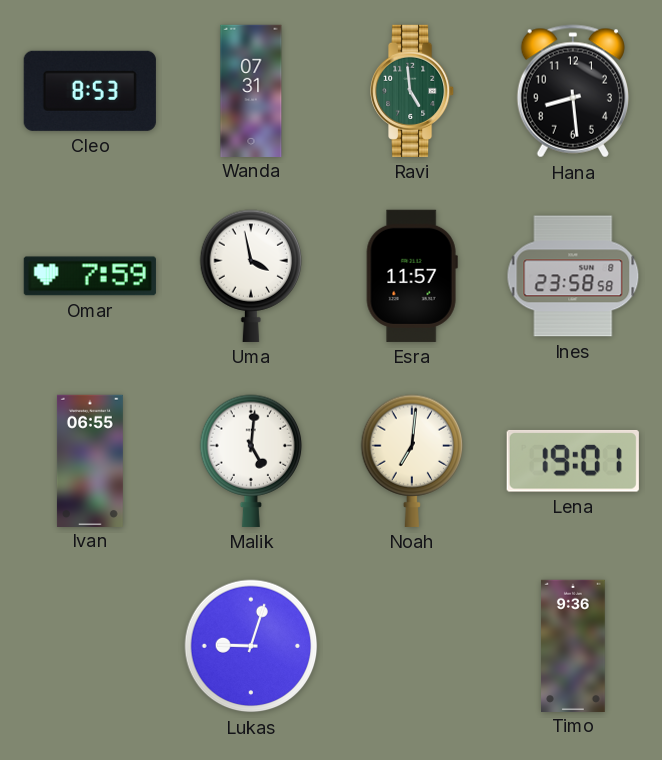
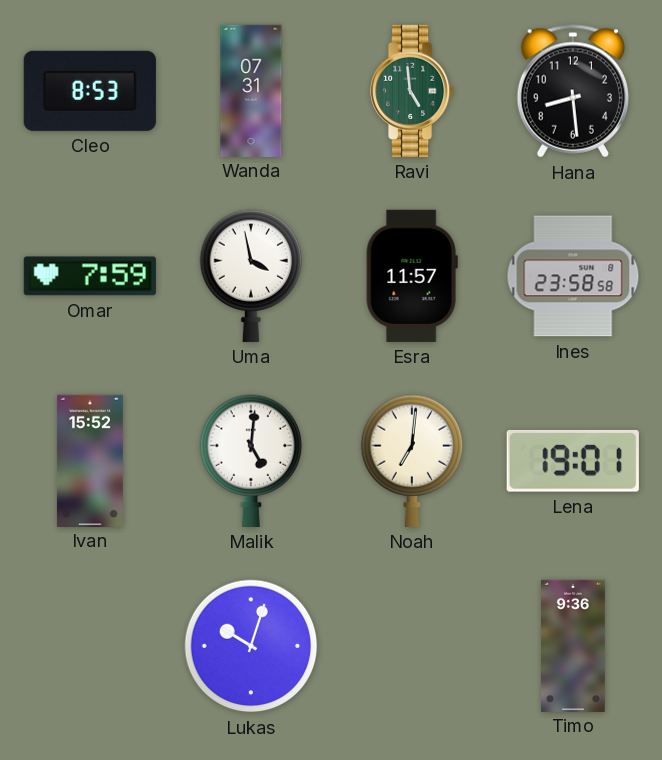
Ivan: 06:55 -> 15:52 (90, 460)
Lukas: 9:03 -> 10:03 (251, 646)
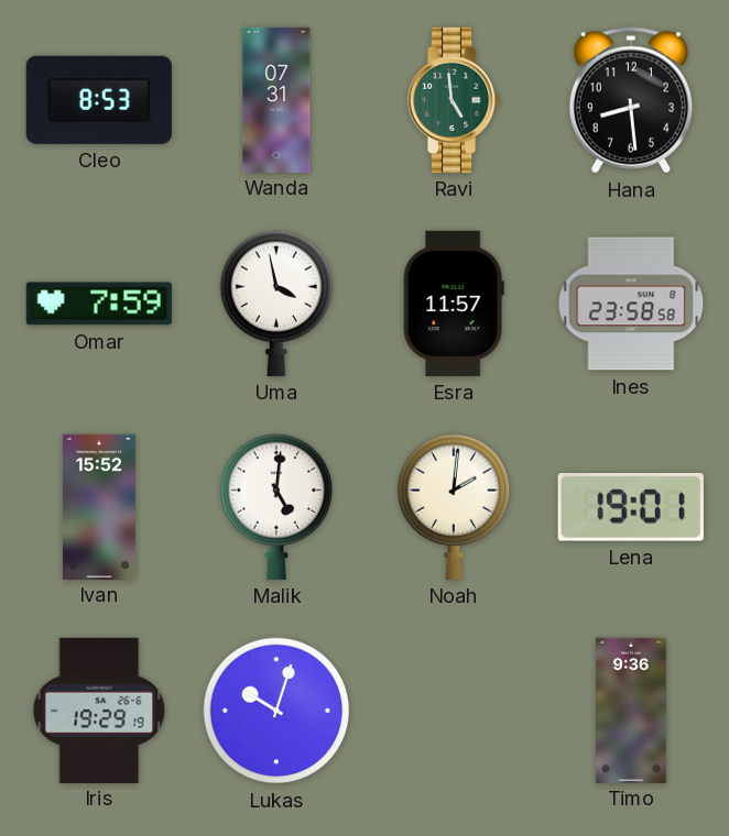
Noah: 7:01 -> 2:01 (454, 507)
Iris: none -> 19:29 (99, 710)
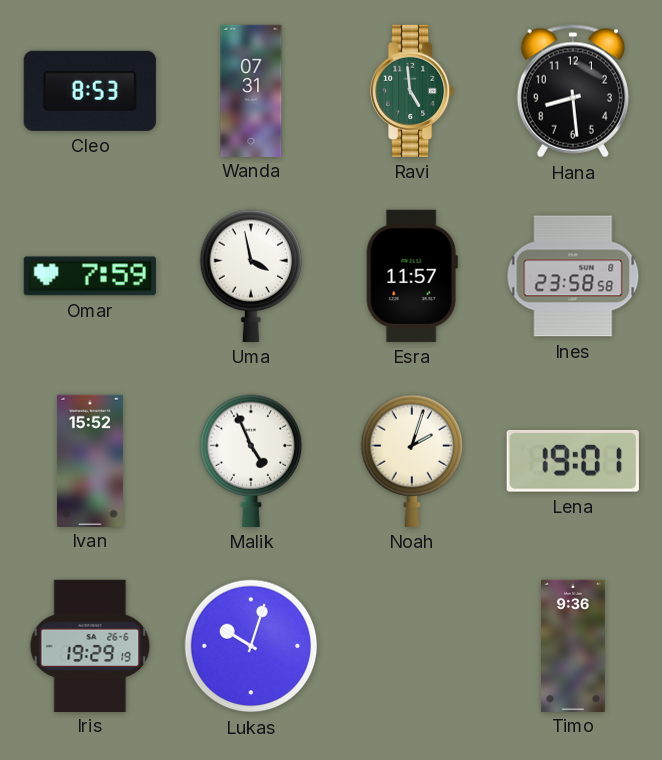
Malik: 5:01 -> 4:56 (251, 461)
Noah: 2:01 -> 2:03 (412, 461)
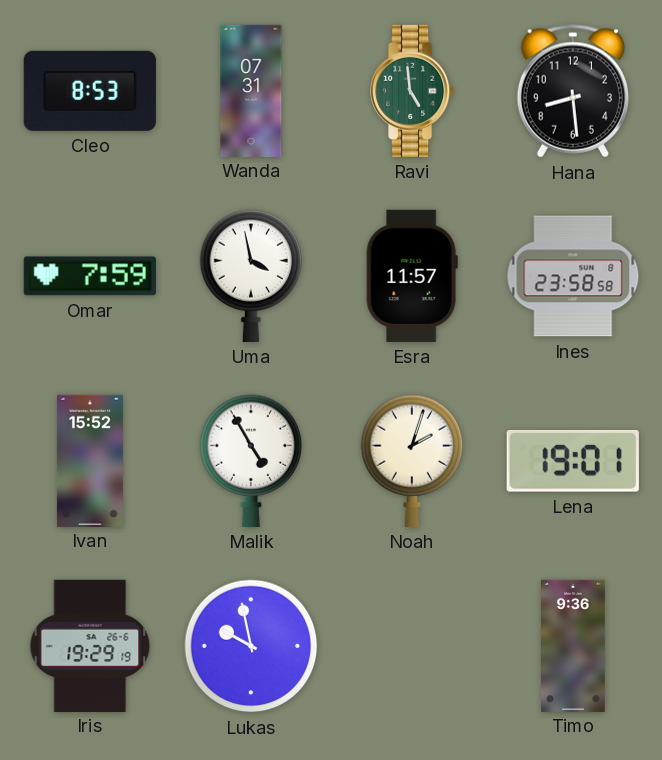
Malik: 4:56 -> 4:55 (251, 461)
Lukas: 10:03 -> 9:58 (251, 646)
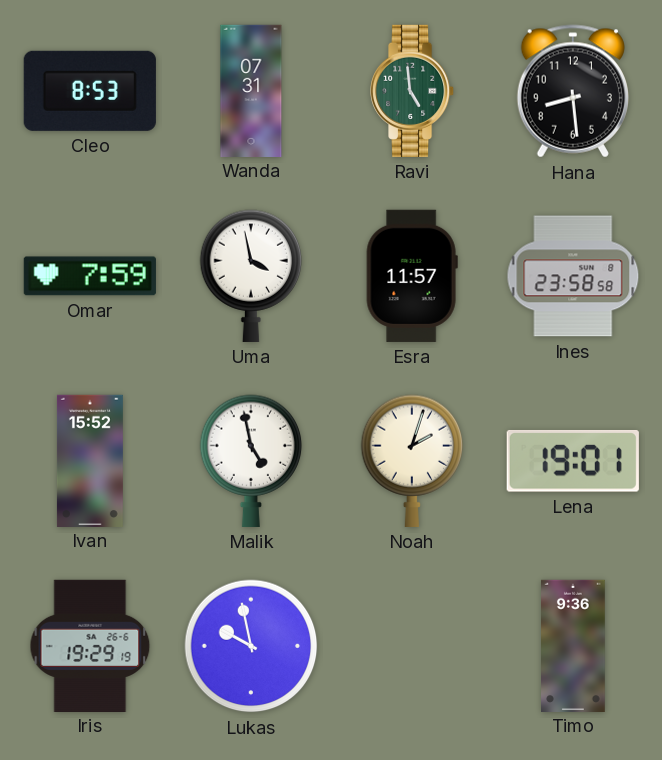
Malik: 4:55 -> 4:58 (251, 461)
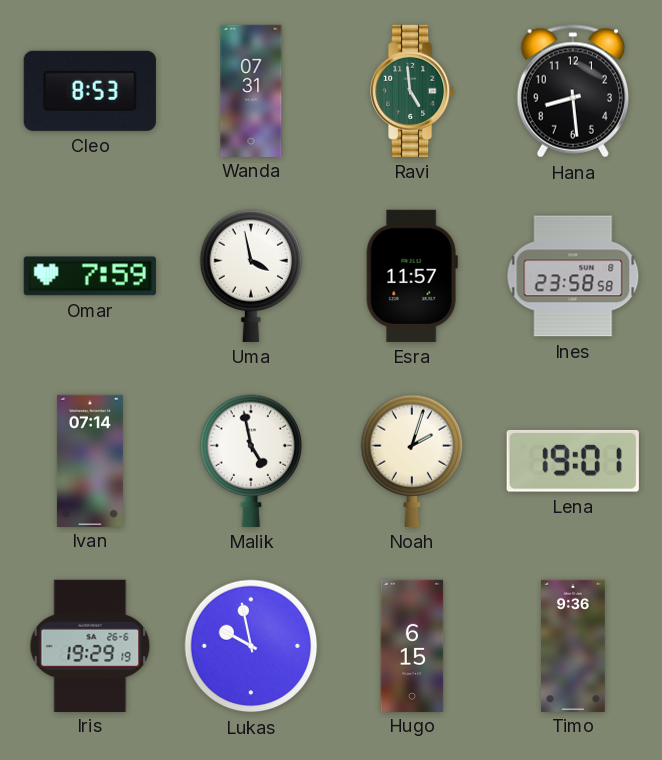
Ivan: 15:52 -> 07:14 (90, 460)
Hugo: none -> 6:15 (412, 645)
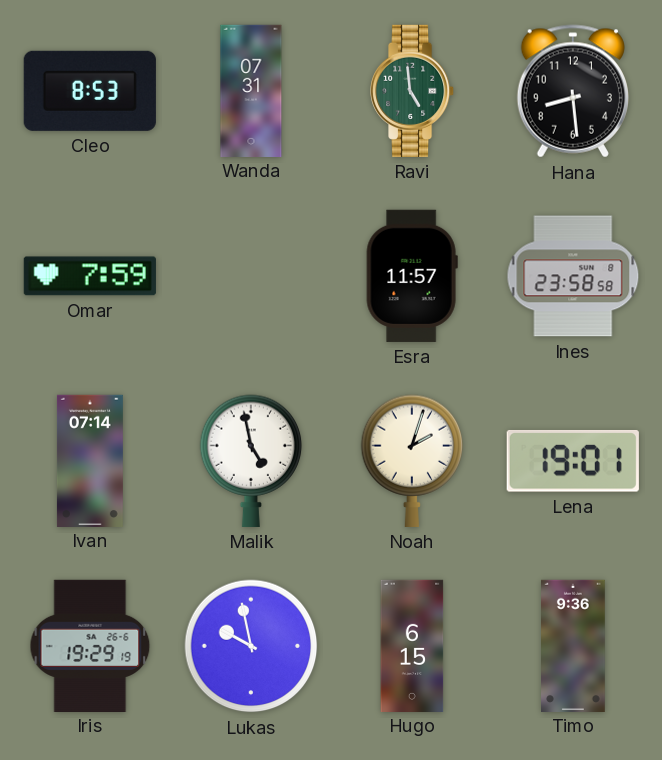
Uma: 3:58 -> none (251, 276)
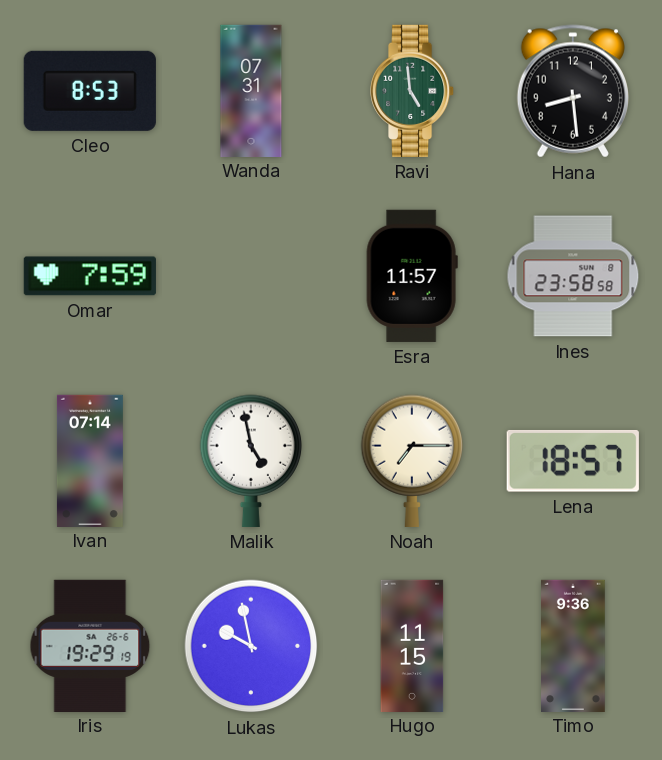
Noah: 2:03 -> 7:15 (412, 461)
Lena: 19:01 -> 18:57 (573, 461)
Hugo: 6:15 -> 11:15 (412, 645)
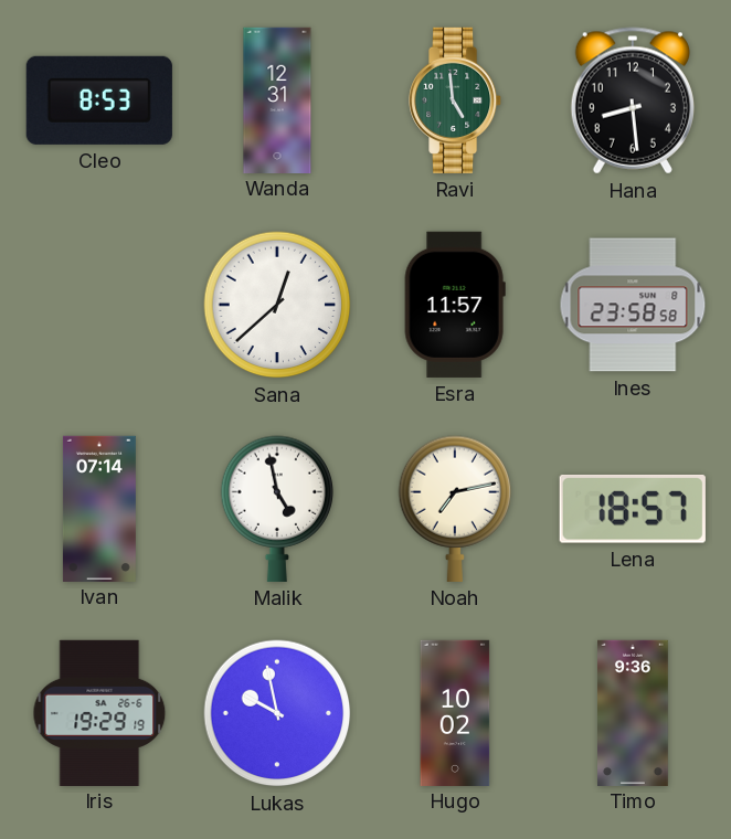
Wanda: 07:31 -> 12:31 (277, 99)
Omar: 7:59 -> none (90, 276)
Sana: none -> 12:38 (277, 305)
Noah: 7:15 -> 7:13 (455, 509)
Hugo: 11:15 -> 10:02 (455, 712)
